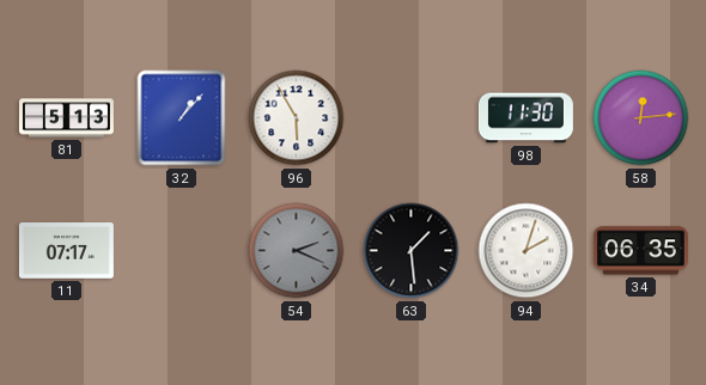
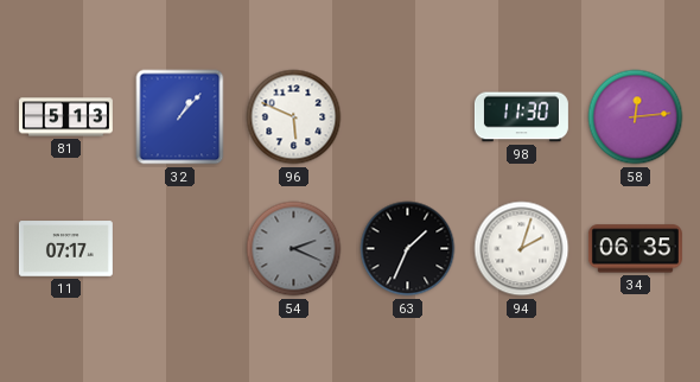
96: 5:55 -> 5:49 (294, 117)
63: 1:29 -> 1:34 (408, 249)
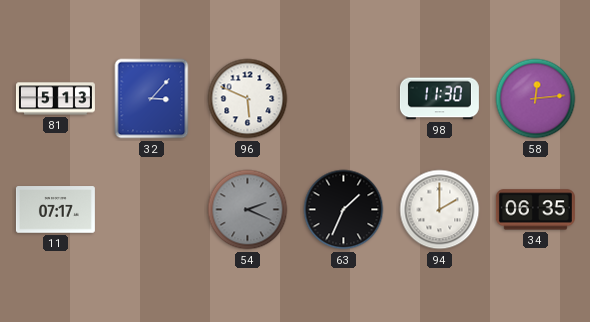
32: 1:07 -> 3:07 (152, 99)
94: 2:03 -> 2:00 (440, 210)
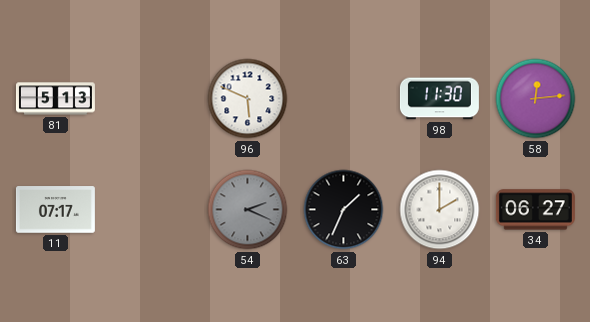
32: 3:07 -> none (152, 99)
34: 06:35 -> 06:27 (535, 210)
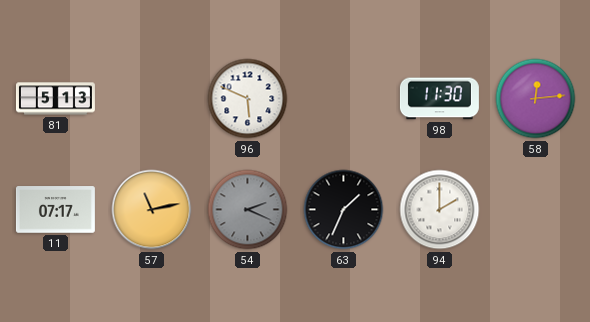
57: none -> 11:13 (152, 210)
34: 06:27 -> none (535, 210)
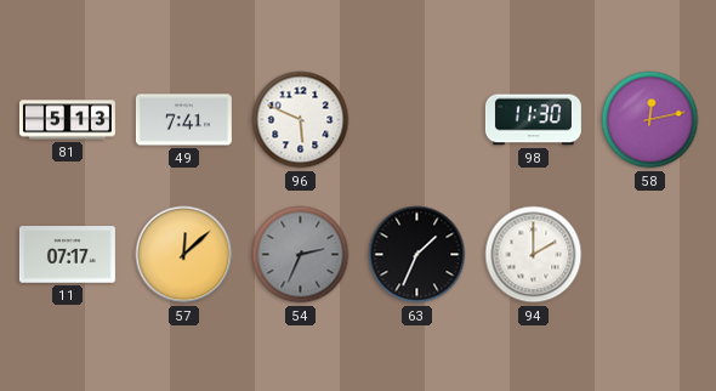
49: none -> 7:41 (183, 120)
58: 12:14 -> 12:13 (650, 120)
57: 11:13 -> 12:08 (184, 255)
54: 2:19 -> 2:34 (301, 255)
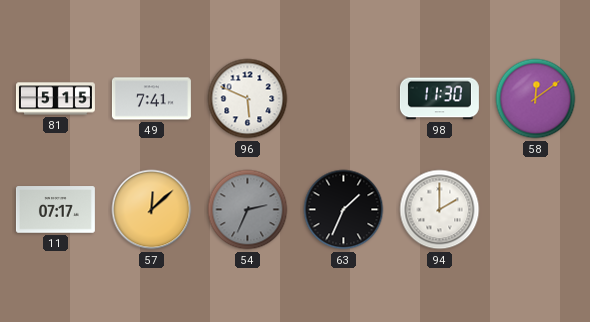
81: 5:13 -> 5:15 (55, 99)
58: 12:13 -> 12:09 (536, 99)
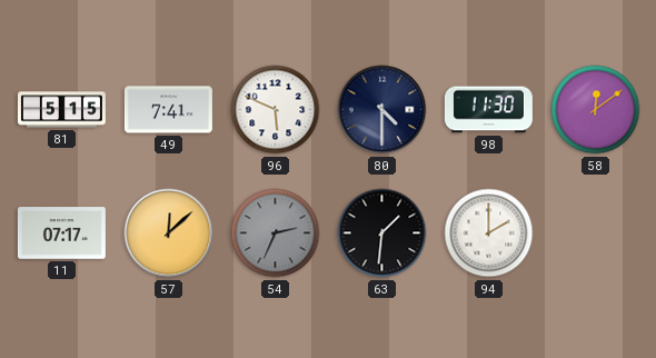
80: none -> 4:30 (382, 110)
63: 1:34 -> 1:31 (382, 233)
